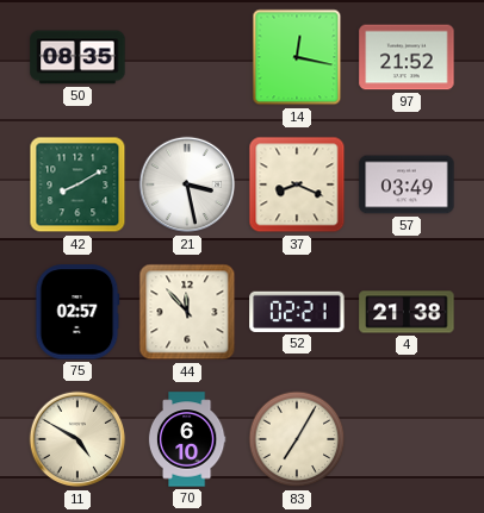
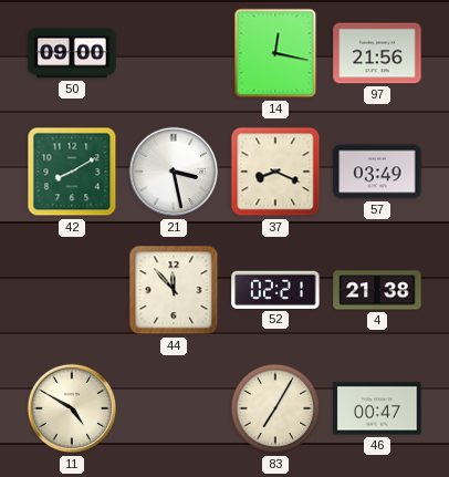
50: 08:35 -> 09:00 (72, 53)
97: 21:52 -> 21:56 (377, 53)
75: 02:57 -> none (77, 312)
70: 6:10 -> none (187, 439)
46: none -> 00:47 (377, 408)
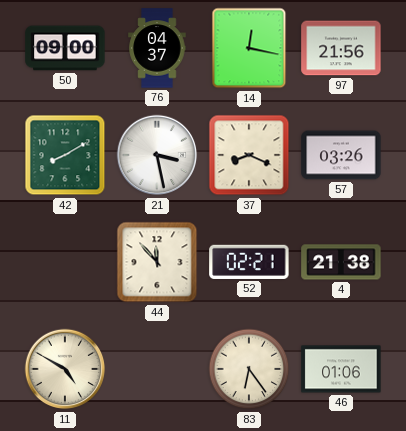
76: none -> 04:37 (157, 48)
57: 03:49 -> 03:26 (341, 155)
83: 7:05 -> 6:24 (249, 369)
46: 00:47 -> 01:06 (341, 369)
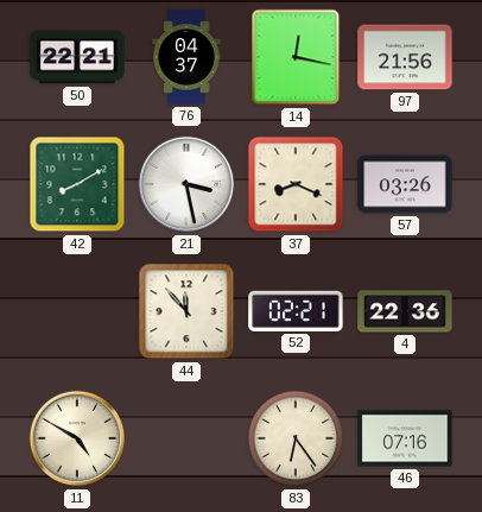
50: 09:00 -> 22:21 (77, 57)
4: 21:38 -> 22:36 (405, 311)
46: 01:06 -> 07:16 (405, 438)
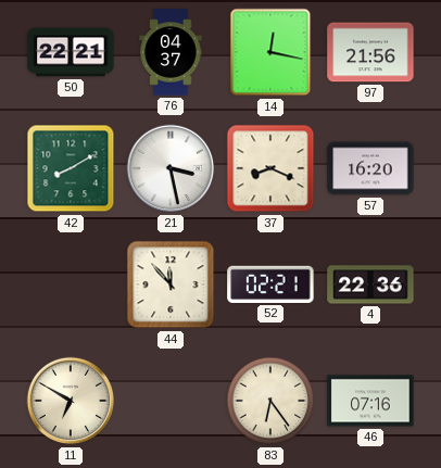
57: 03:26 -> 16:20 (370, 168)
11: 4:50 -> 6:50 (71, 401)
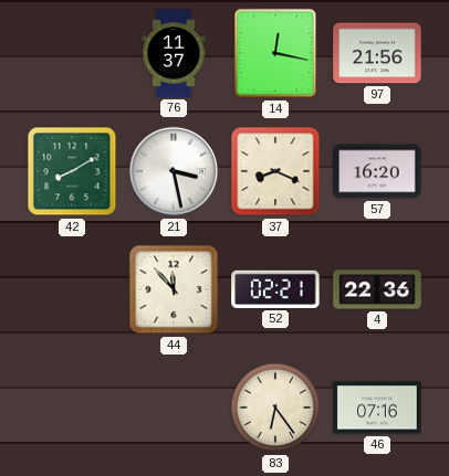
50: 22:21 -> none (71, 52)
76: 04:37 -> 11:37 (174, 53)
11: 6:50 -> none (71, 401)
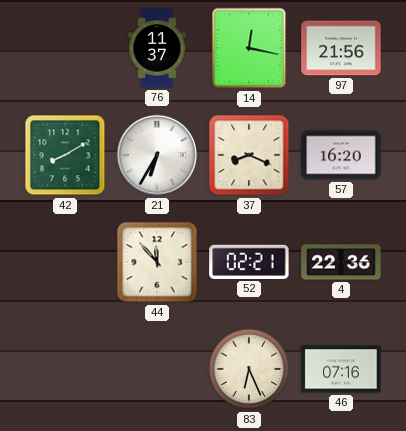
21: 3:28 -> 6:35 (157, 155)
83: 6:24 -> 6:26 (249, 369)
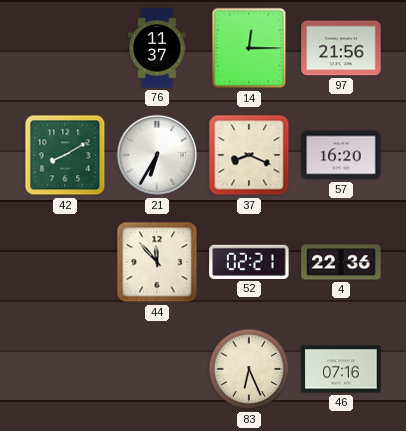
14: 12:17 -> 12:15 (249, 48)
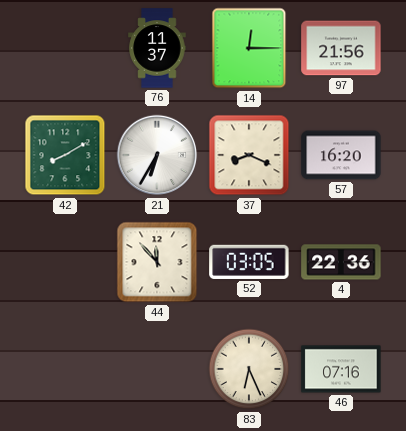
52: 02:21 -> 03:05 (249, 262)
